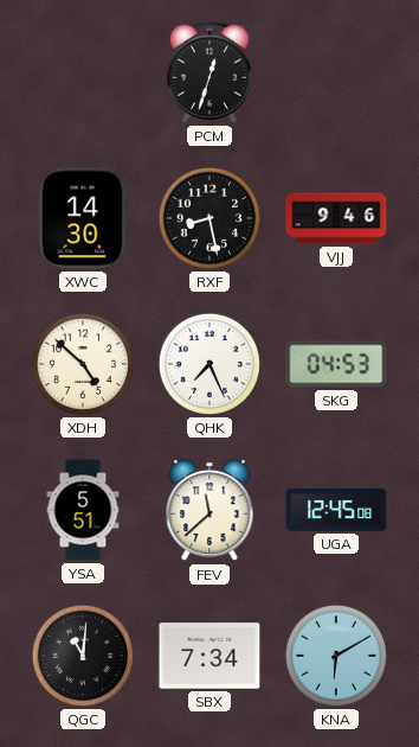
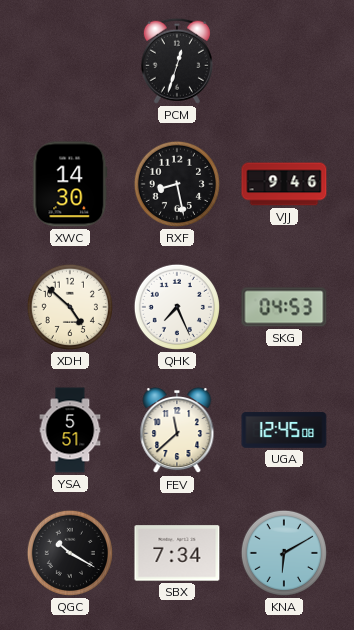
QGC: 11:01 -> 10:20 (70, 553)
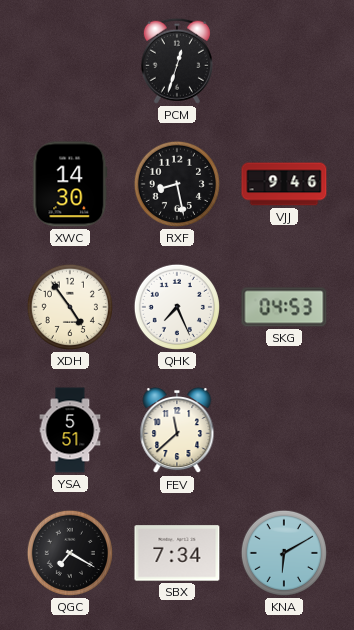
XDH: 4:52 -> 4:54 (70, 307)
UGA: 12:45 -> none (284, 430)
QGC: 10:20 -> 7:20 (70, 553)
